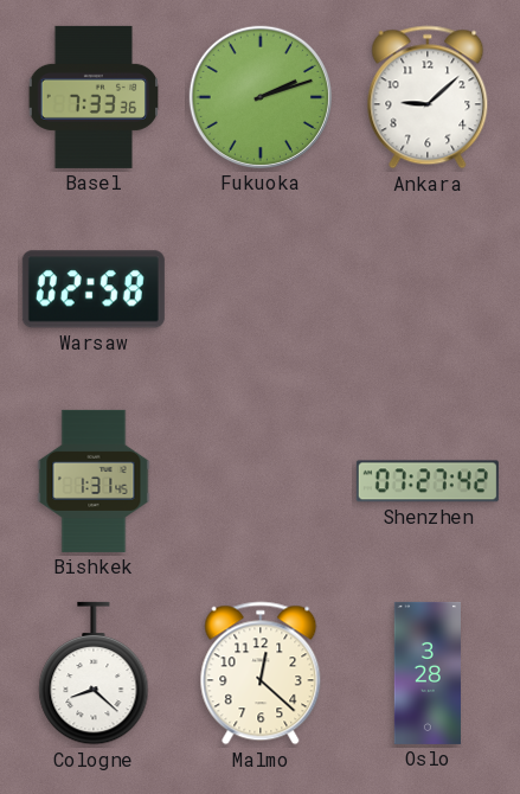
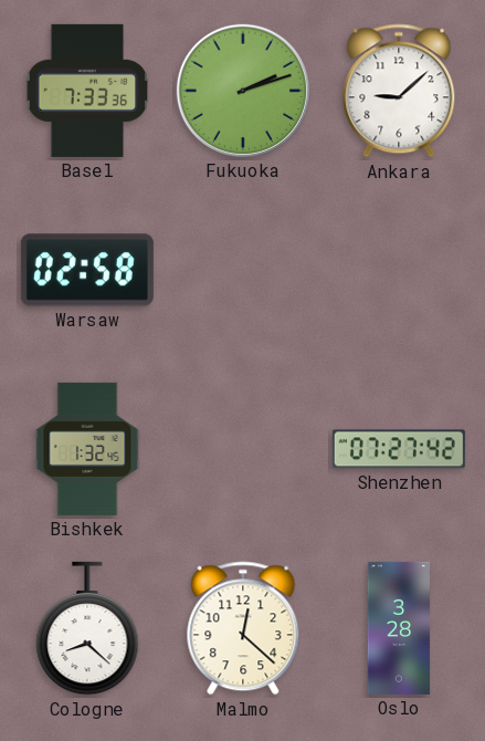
Bishkek: 1:31 -> 1:32 (87, 449)
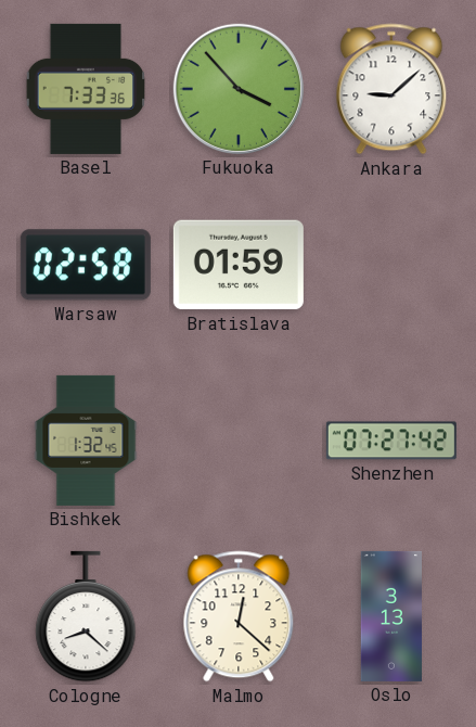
Fukuoka: 2:12 -> 3:53 (239, 89)
Bratislava: none -> 01:59 (239, 265)
Oslo: 3:28 -> 3:13 (390, 616)
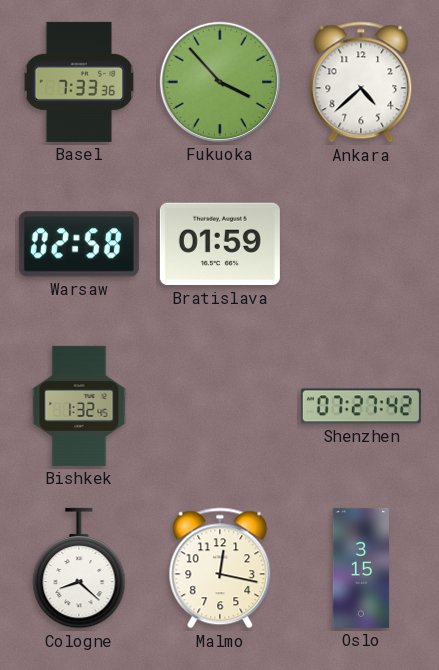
Ankara: 9:08 -> 4:38 (361, 82)
Malmo: 12:22 -> 12:17 (220, 568)
Oslo: 3:13 -> 3:15 (360, 568)
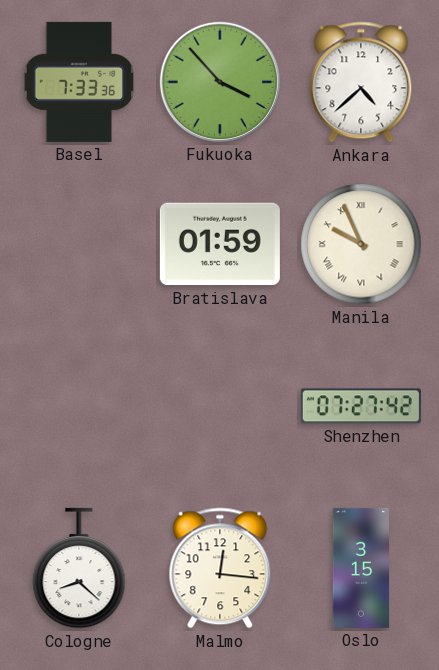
Warsaw: 02:58 -> none (79, 244)
Manila: none -> 9:56 (361, 244)
Bishkek: 1:32 -> none (79, 406)
Malmo: 12:17 -> 12:16 (220, 568)
